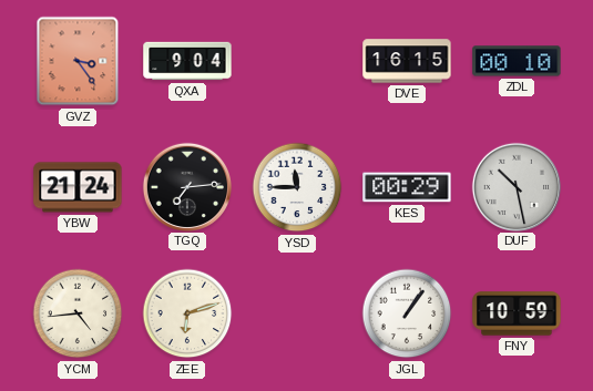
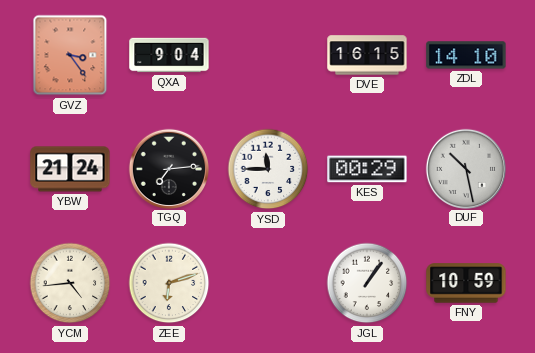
ZDL: 00:10 -> 14:10 (466, 55)
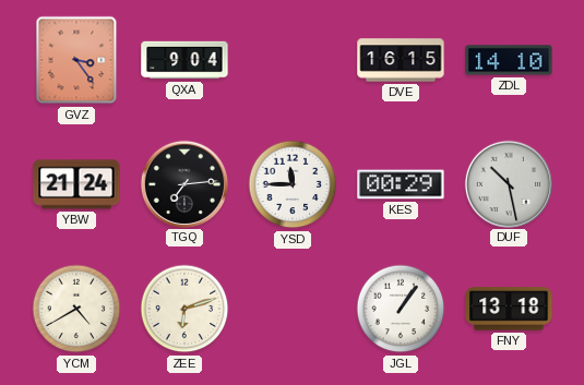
YCM: 4:44 -> 4:40 (76, 309)
FNY: 10:59 -> 13:18 (509, 309)
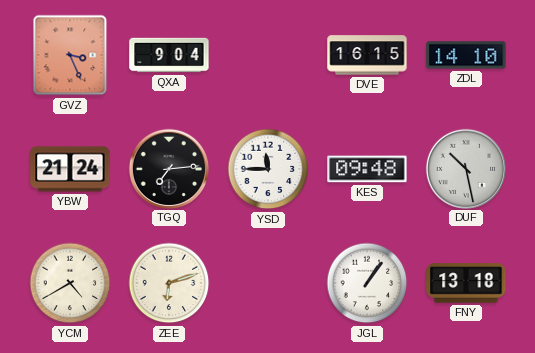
GVZ: 3:24 -> 3:26 (70, 55)
KES: 00:29 -> 09:48 (367, 169)
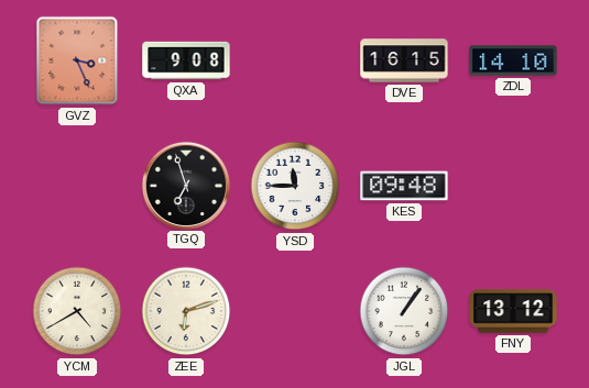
QXA: 9:04 -> 9:08 (186, 60)
YBW: 21:24 -> none (70, 169)
TGQ: 7:14 -> 6:57 (185, 185)
DUF: 10:28 -> none (465, 168)
FNY: 13:18 -> 13:12 (513, 311)
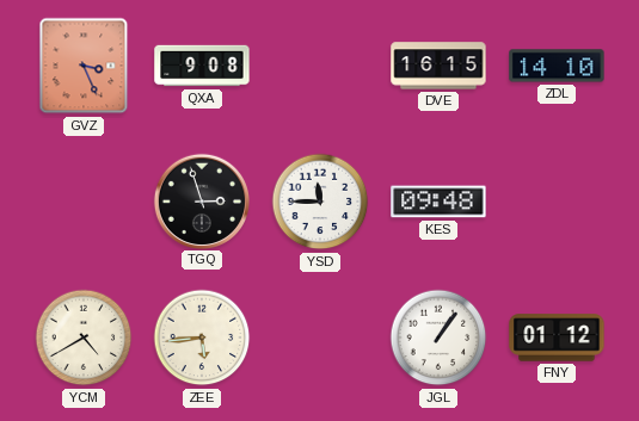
TGQ: 6:57 -> 2:57 (201, 200)
ZEE: 6:12 -> 5:44 (202, 338)
FNY: 13:12 -> 01:12 (557, 338)
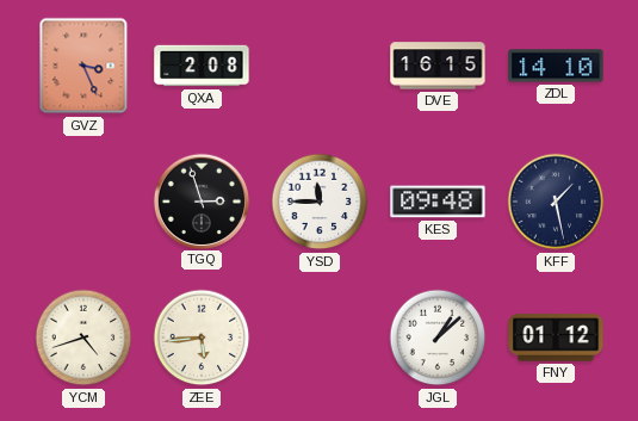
QXA: 9:08 -> 2:08 (202, 66)
KFF: none -> 1:28 (556, 202)
YCM: 4:40 -> 4:42 (83, 338)
JGL: 1:06 -> 1:08 (438, 338)
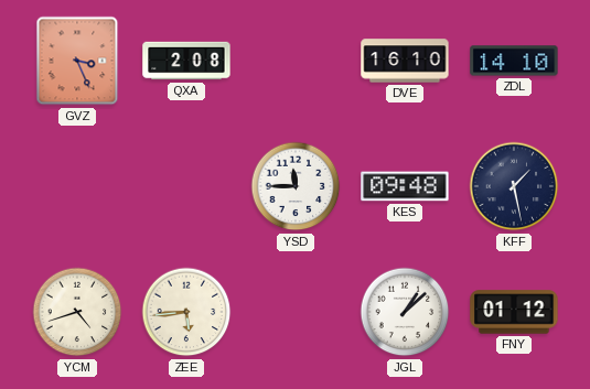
DVE: 16:15 -> 16:10 (405, 61)
TGQ: 2:57 -> none (200, 200)
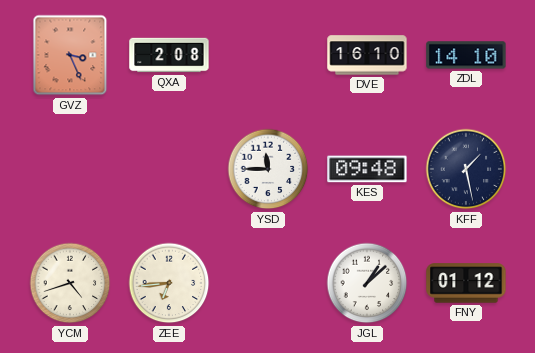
ZEE: 5:44 -> 6:44 (169, 283)
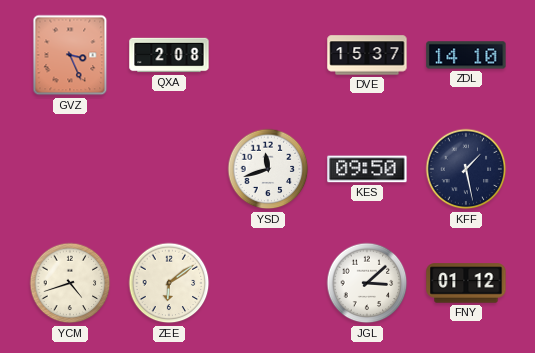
DVE: 16:10 -> 15:37 (367, 55)
YSD: 11:45 -> 11:42 (268, 169)
KES: 09:48 -> 09:50 (367, 169)
ZEE: 6:44 -> 6:09 (169, 283)
JGL: 1:08 -> 3:08 (367, 283)
